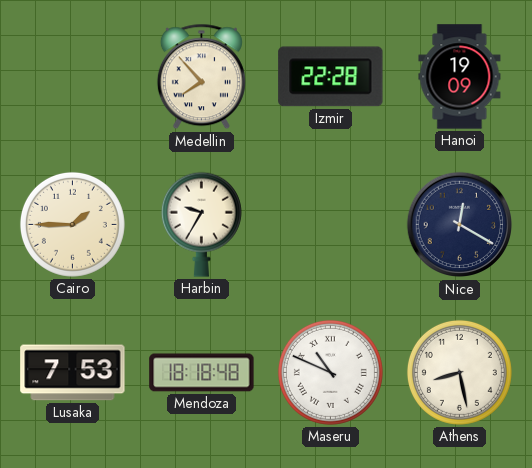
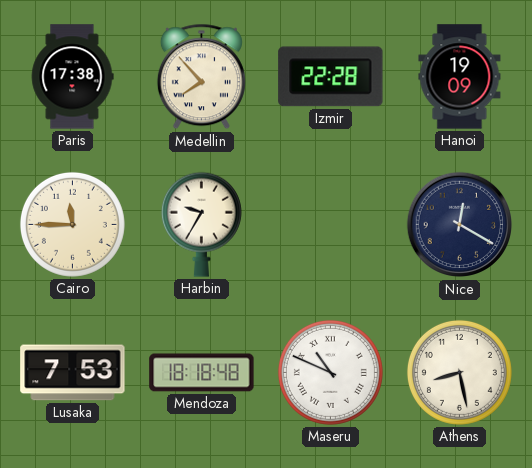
Paris: none -> 17:38 (72, 77)
Cairo: 1:45 -> 11:45 (72, 224)
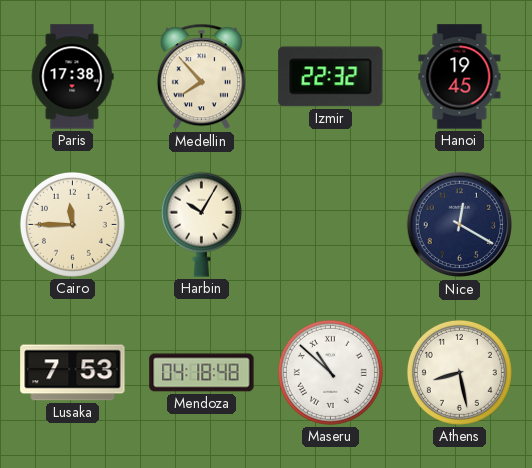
Izmir: 22:28 -> 22:32 (331, 77)
Hanoi: 19:09 -> 19:45 (460, 77)
Harbin: 9:35 -> 10:05 (201, 224)
Mendoza: 18:18 -> 04:18 (202, 373)
Maseru: 10:49 -> 10:52 (330, 372)
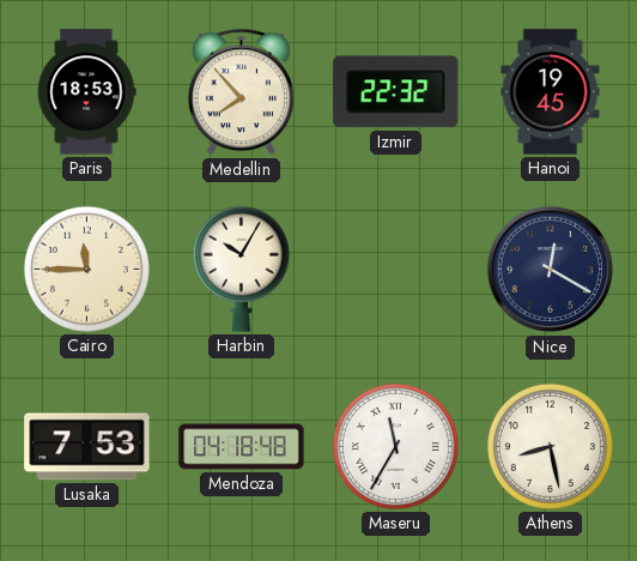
Paris: 17:38 -> 18:53 (86, 92)
Maseru: 10:52 -> 11:35 (395, 446)
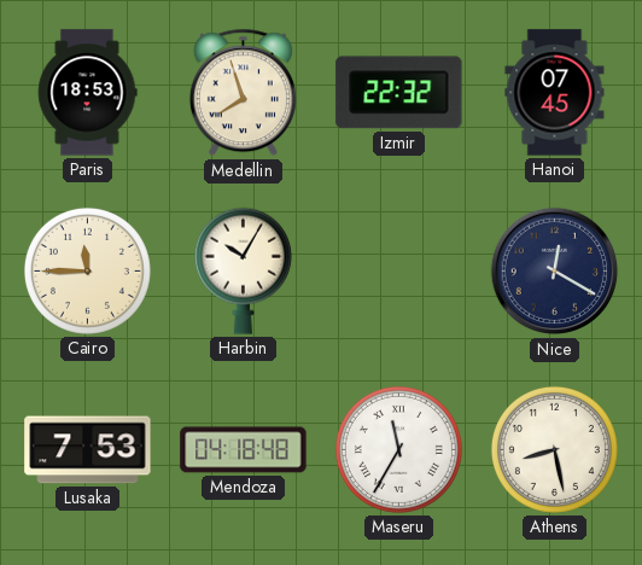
Medellin: 7:53 -> 7:57 (243, 93)
Hanoi: 19:45 -> 07:45 (555, 93)
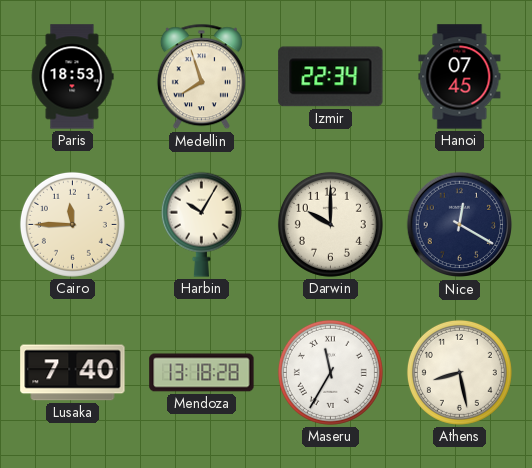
Izmir: 22:32 -> 22:34 (331, 77)
Darwin: none -> 10:00 (330, 224)
Lusaka: 7:53 -> 7:40 (73, 373)
Mendoza: 04:18 -> 13:18 (202, 373)
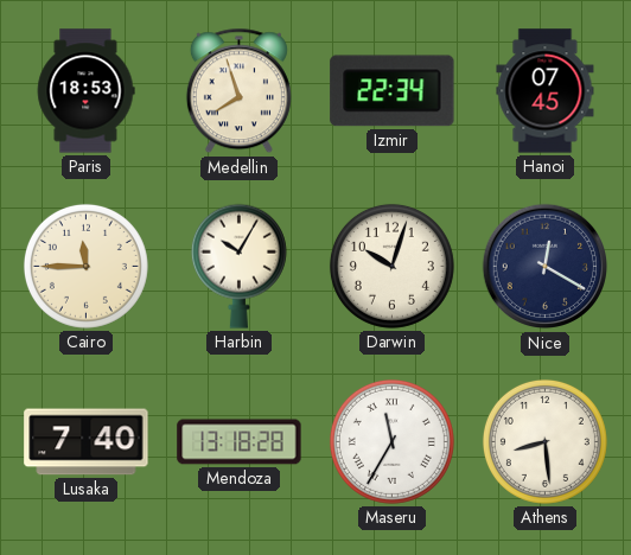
Darwin: 10:00 -> 10:03 (391, 266)
Athens: 8:28 -> 8:29 (544, 441)
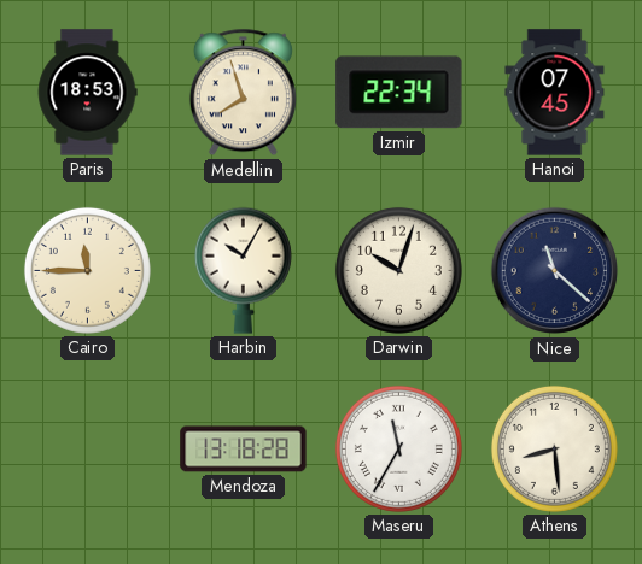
Nice: 12:20 -> 11:22 (555, 271)
Lusaka: 7:40 -> none (87, 442)
